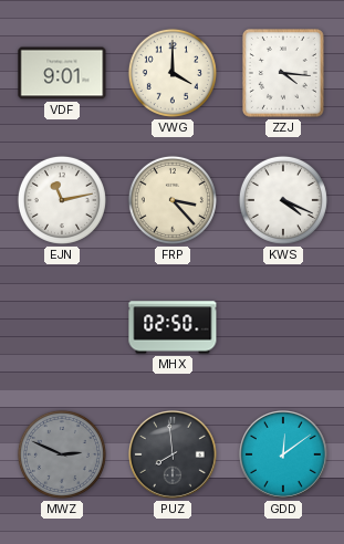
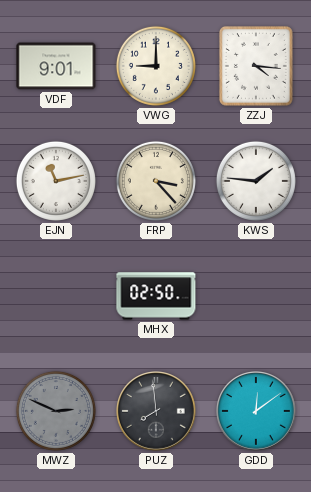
VWG: 4:00 -> 9:00 (156, 66)
KWS: 4:19 -> 1:46 (256, 181)
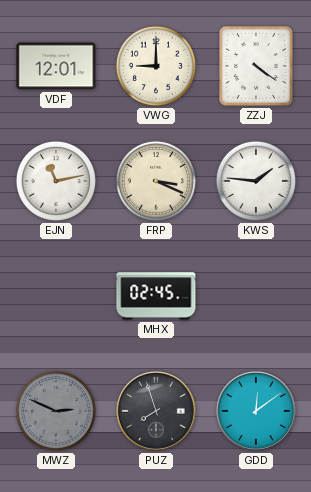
VDF: 9:01 -> 12:01 (56, 66)
ZZJ: 4:16 -> 4:21 (256, 66)
FRP: 3:23 -> 3:19 (156, 181)
MHX: 02:50 -> 02:45 (156, 296)
PUZ: 7:59 -> 7:57 (157, 412)
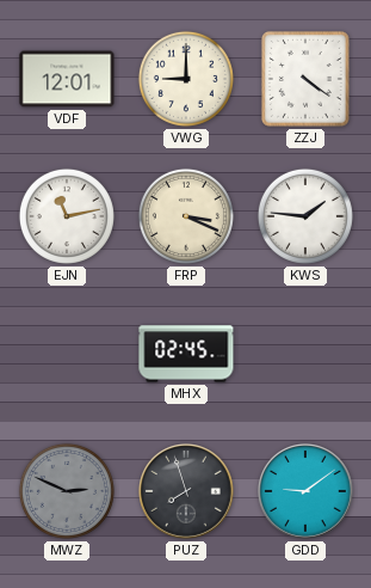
GDD: 12:09 -> 9:09 (307, 492)
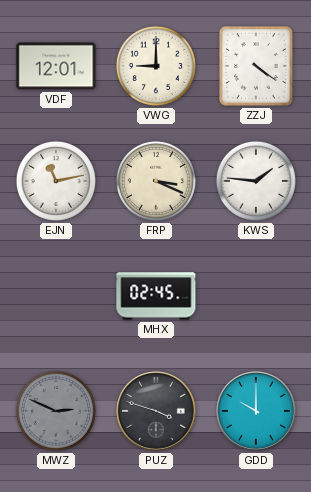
PUZ: 7:57 -> 3:48 (157, 412)
GDD: 9:09 -> 10:00 (257, 412)
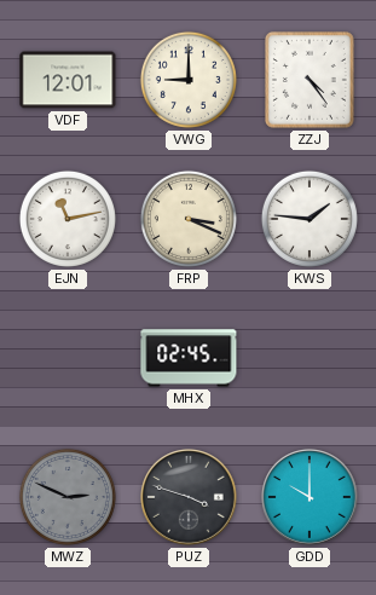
ZZJ: 4:21 -> 4:24 (310, 80)
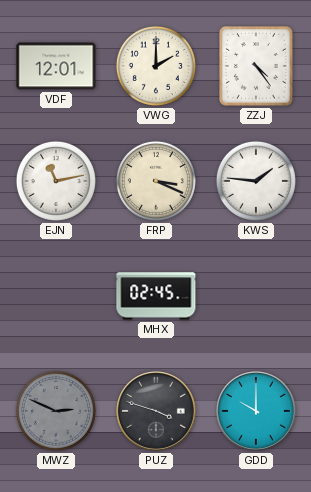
VWG: 9:00 -> 2:00 (156, 66)
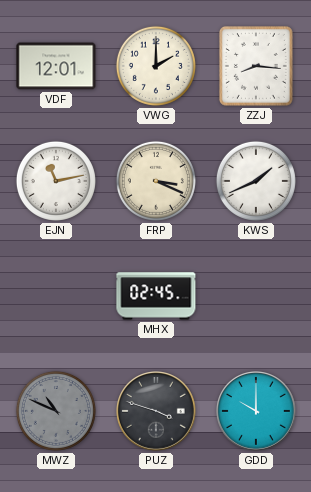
ZZJ: 4:24 -> 8:16 (256, 66)
KWS: 1:46 -> 1:41 (256, 181)
MWZ: 2:49 -> 10:49 (56, 411)
